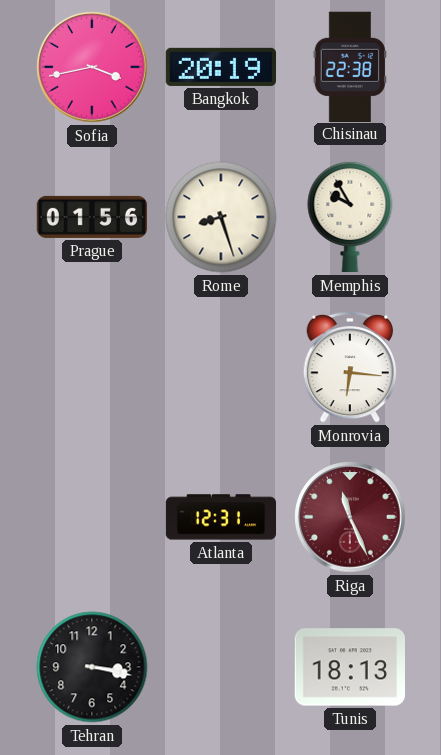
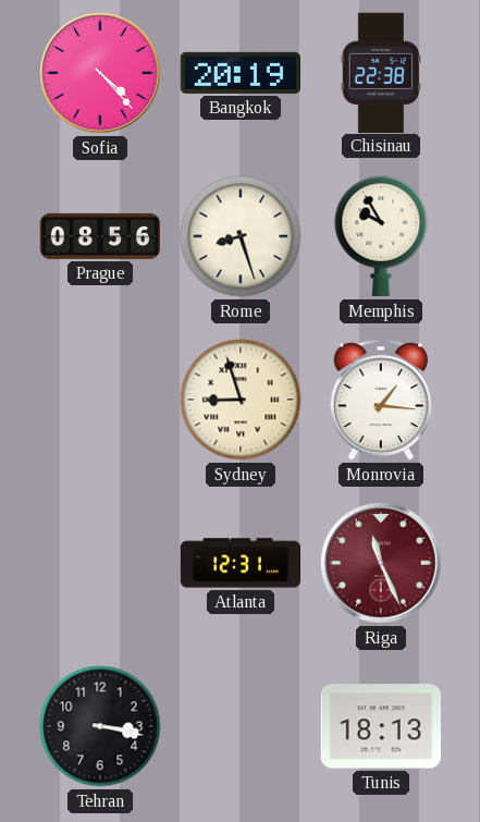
Sofia: 3:43 -> 4:23 (100, 73)
Prague: 01:56 -> 08:56 (100, 236)
Sydney: none -> 8:57 (241, 400)
Monrovia: 6:16 -> 1:16 (381, 400)
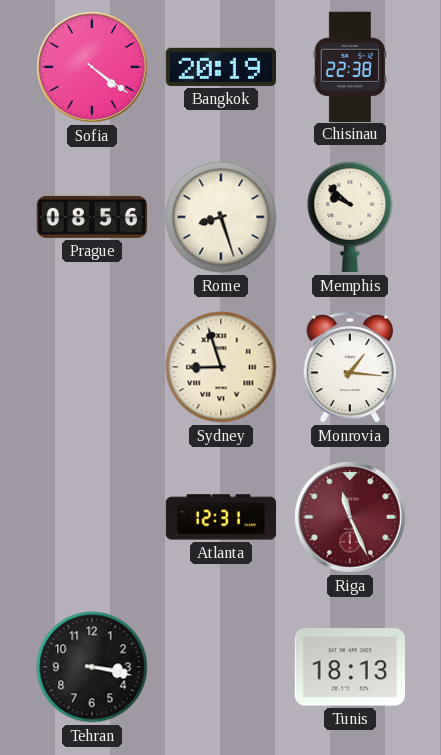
Sofia: 4:23 -> 4:21 (92, 67)
Memphis: 9:55 -> 9:52 (350, 217)
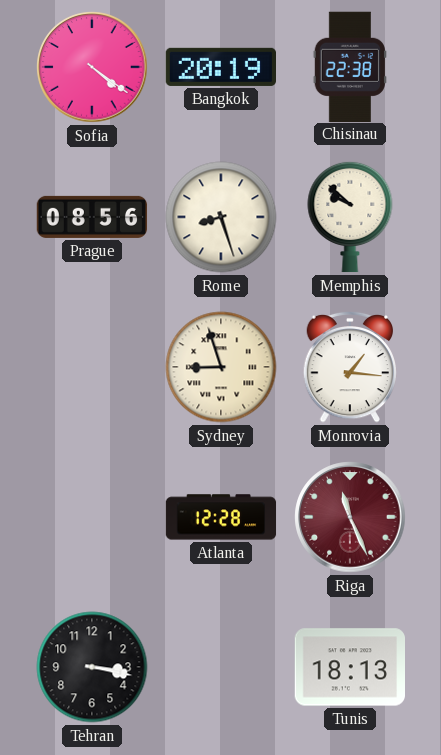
Atlanta: 12:31 -> 12:28 (221, 517)
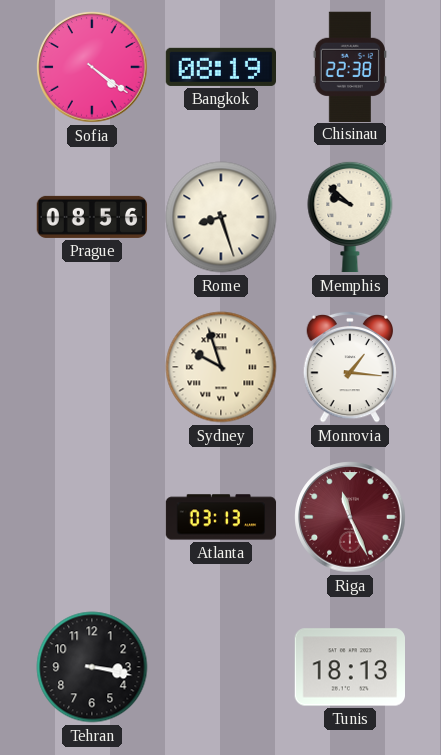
Bangkok: 20:19 -> 08:19 (221, 67)
Sydney: 8:57 -> 9:57 (221, 367)
Atlanta: 12:28 -> 03:13 (221, 517)
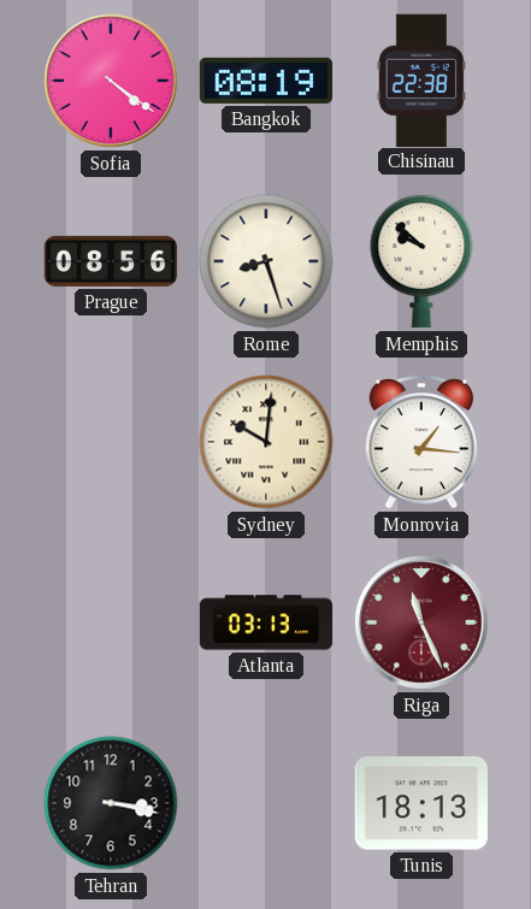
Sydney: 9:57 -> 10:01 (266, 442)
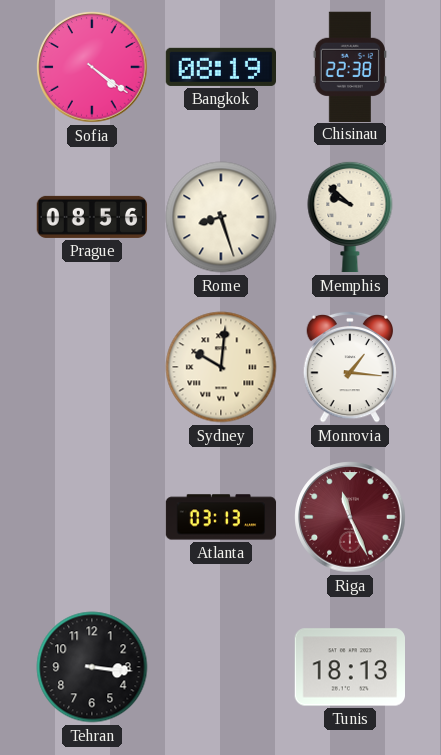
Tehran: 3:17 -> 3:16 (92, 667)
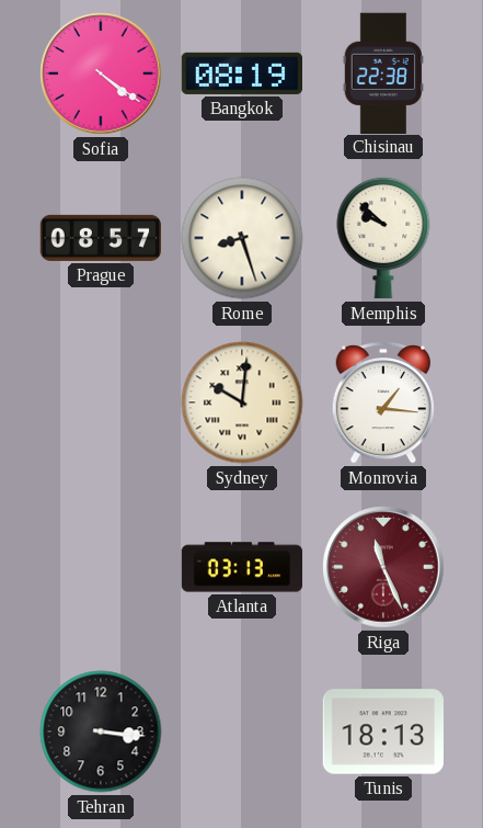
Prague: 08:56 -> 08:57 (101, 238)
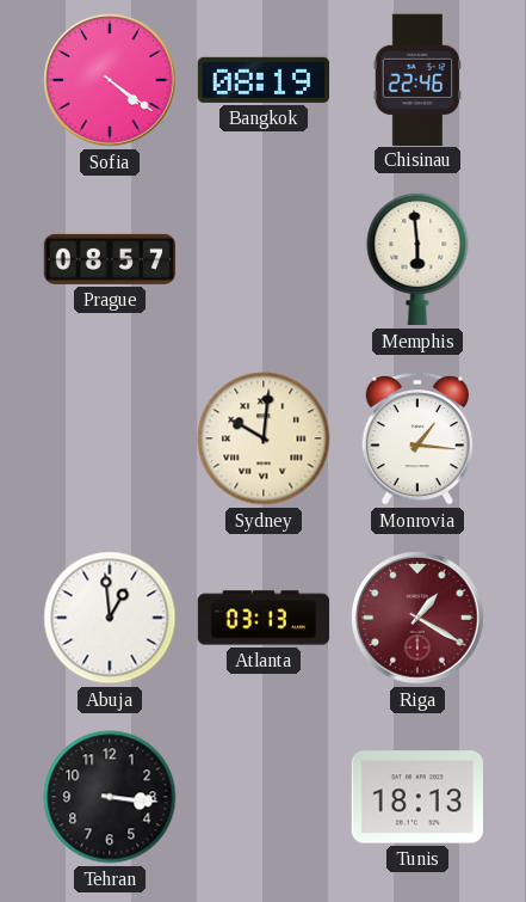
Chisinau: 22:38 -> 22:46 (416, 79)
Rome: 8:27 -> none (242, 238)
Memphis: 9:52 -> 5:59 (417, 259)
Abuja: none -> 12:59 (110, 618)
Riga: 11:26 -> 1:20 (417, 618)
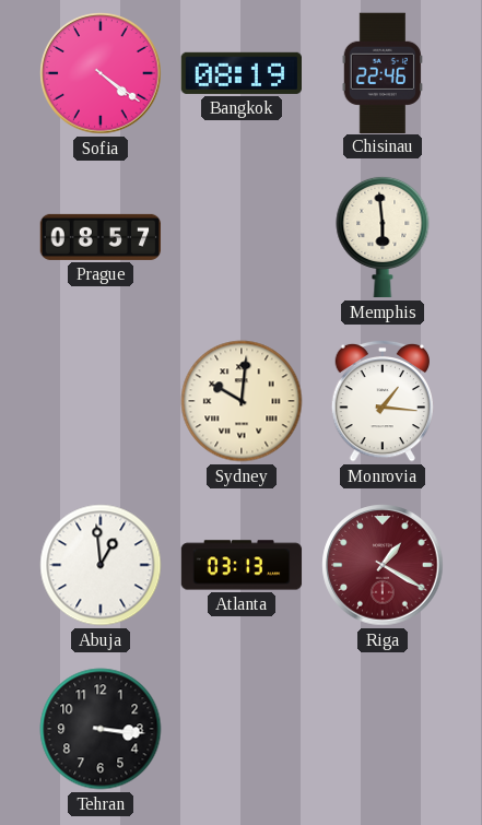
Tunis: 18:13 -> none (417, 797)
